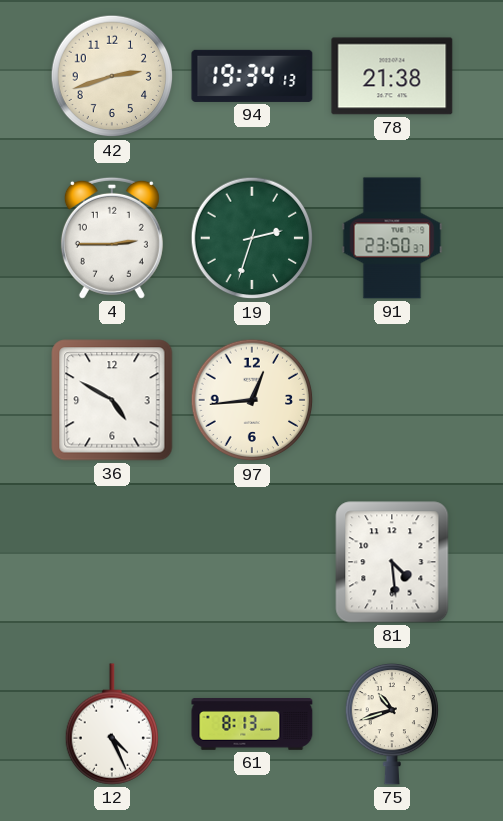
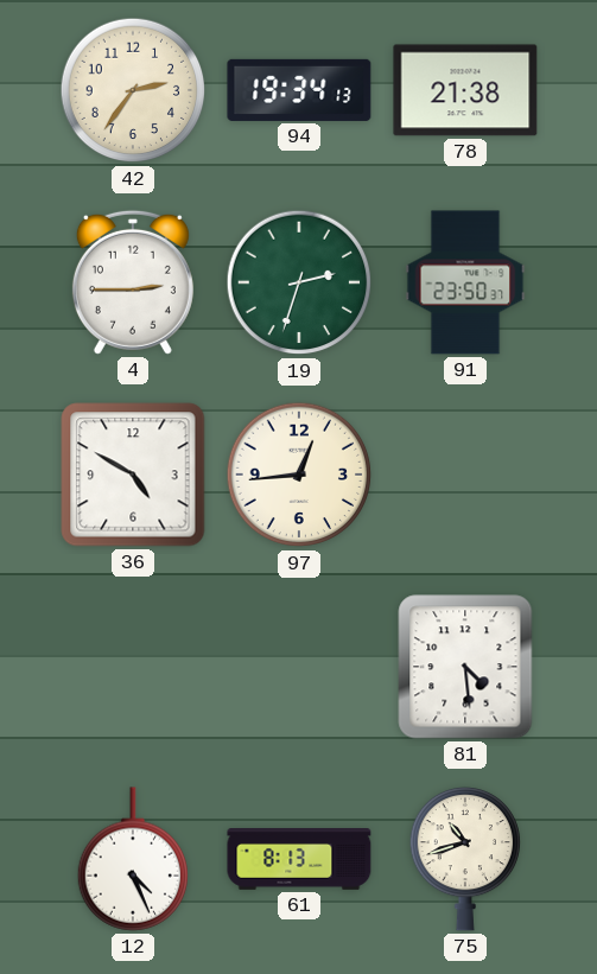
42: 2:42 -> 2:36 (133, 90)
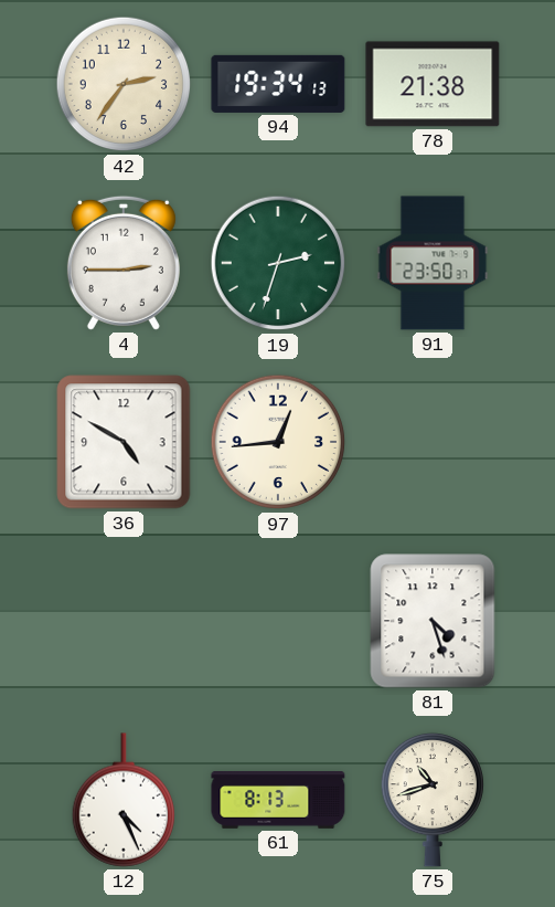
81: 4:29 -> 4:27 (433, 621)
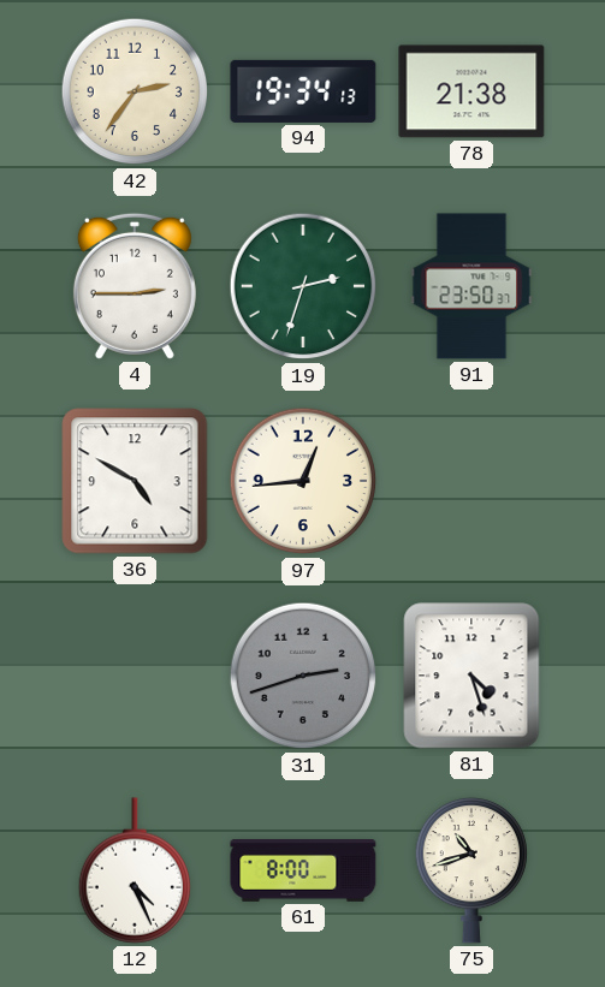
31: none -> 2:42 (303, 676)
61: 8:13 -> 8:00 (303, 872)
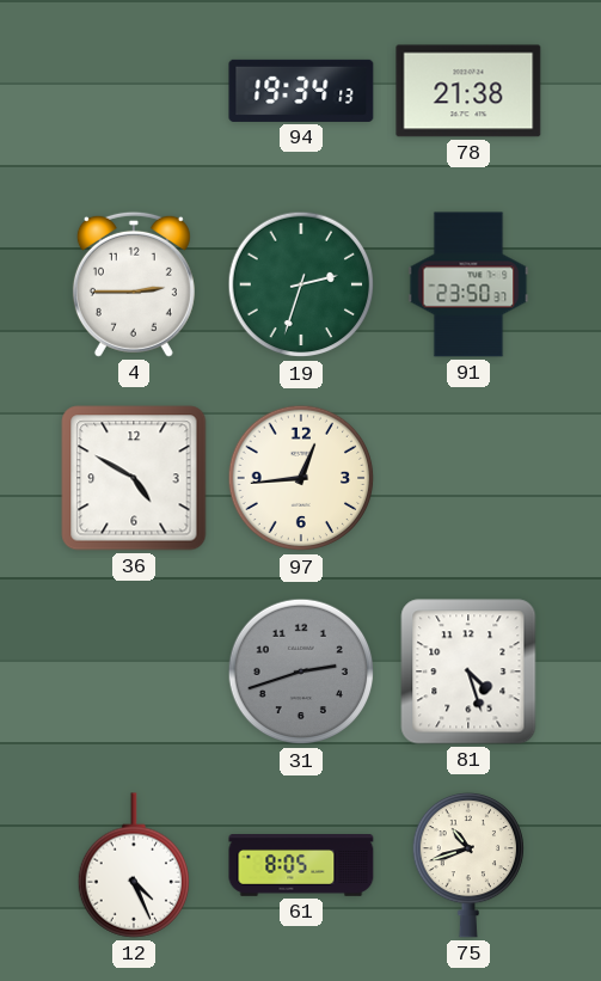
42: 2:36 -> none (135, 91)
61: 8:00 -> 8:05 (301, 866)
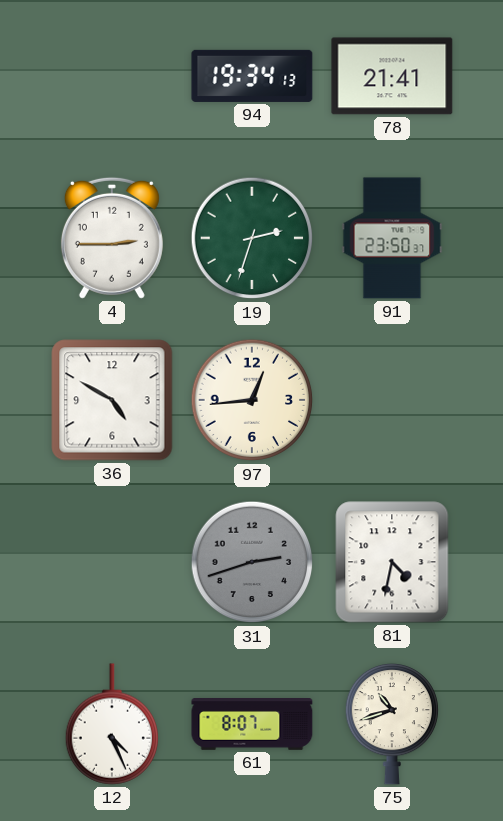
78: 21:38 -> 21:41 (392, 76)
81: 4:27 -> 4:32 (392, 562)
61: 8:05 -> 8:07 (252, 725)
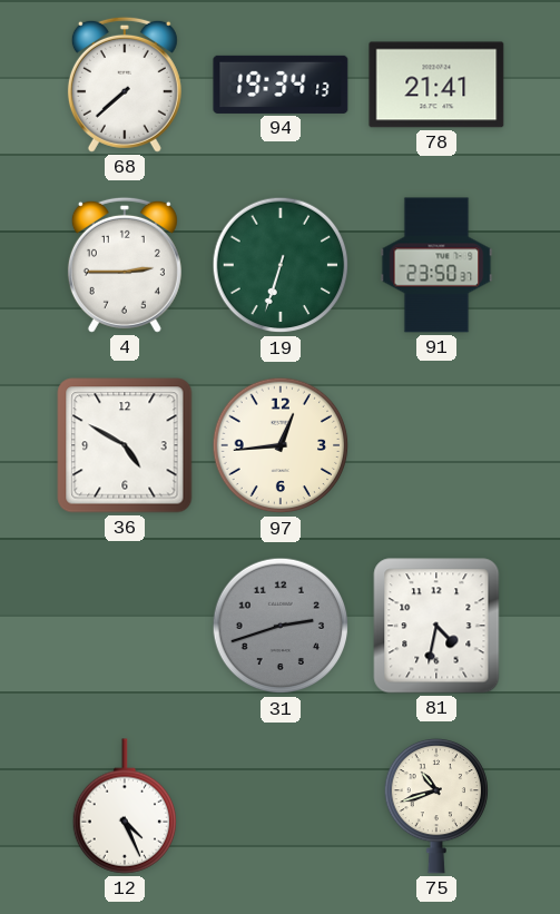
68: none -> 7:38 (125, 85)
19: 2:33 -> 6:33 (281, 265)
61: 8:07 -> none (252, 725)
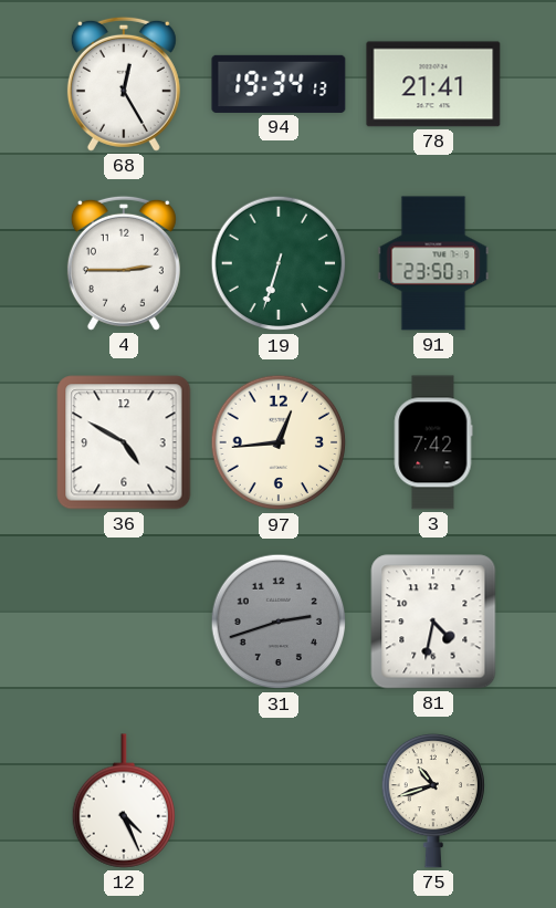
68: 7:38 -> 12:25 (124, 84)
3: none -> 7:42 (433, 442)
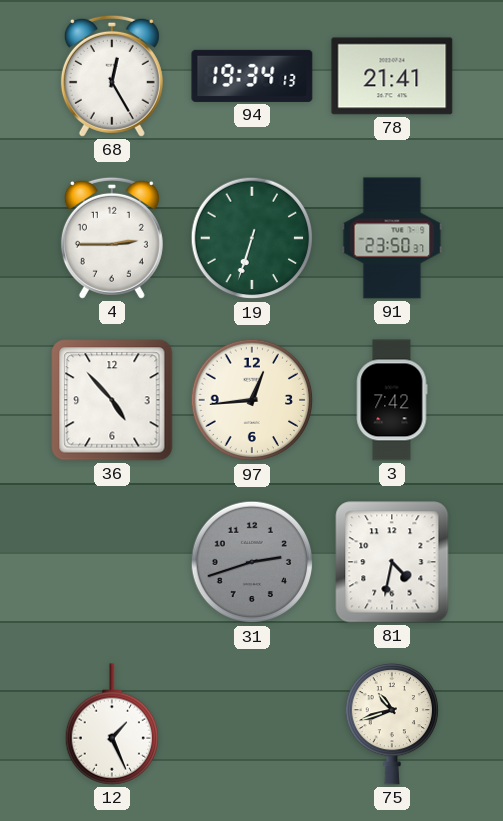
36: 4:50 -> 4:53 (112, 400)
12: 4:26 -> 1:26 (111, 724)
